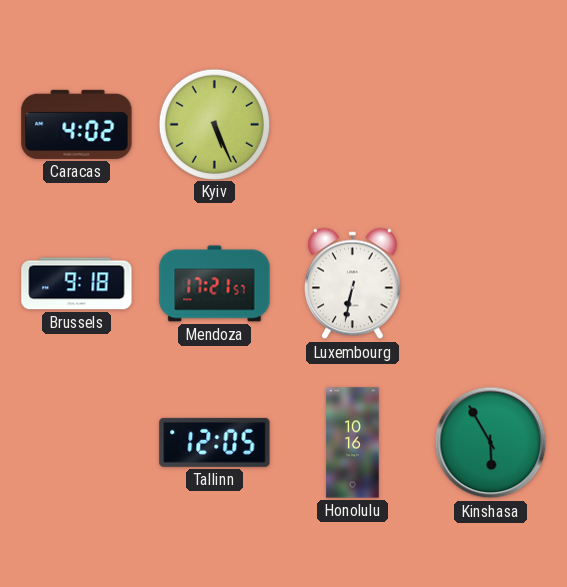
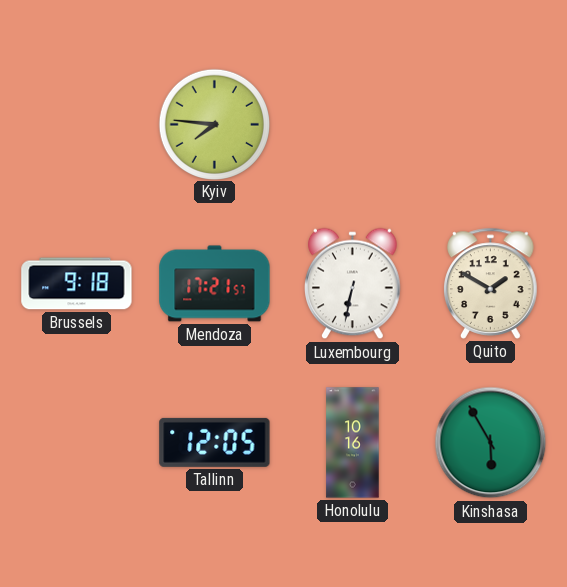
Caracas: 4:02 -> none (77, 124)
Kyiv: 5:26 -> 7:46 (214, 124)
Quito: none -> 1:50 (491, 283)
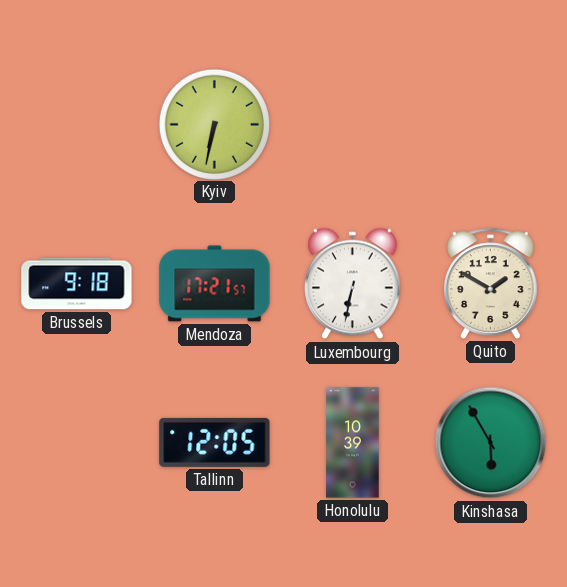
Kyiv: 7:46 -> 6:32 (214, 124)
Honolulu: 10:16 -> 10:39 (353, 443)
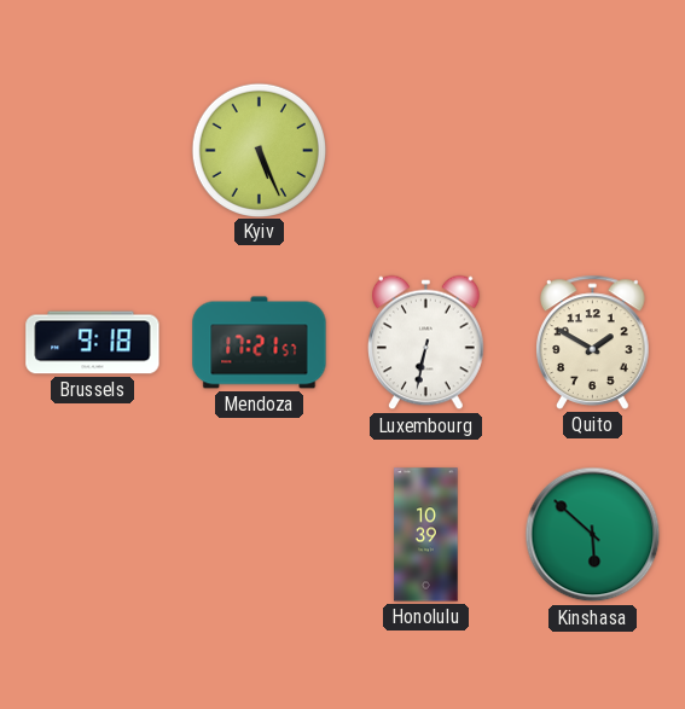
Kyiv: 6:32 -> 5:26 (259, 150)
Tallinn: 12:05 -> none (215, 442)
Kinshasa: 5:55 -> 5:52 (593, 535)
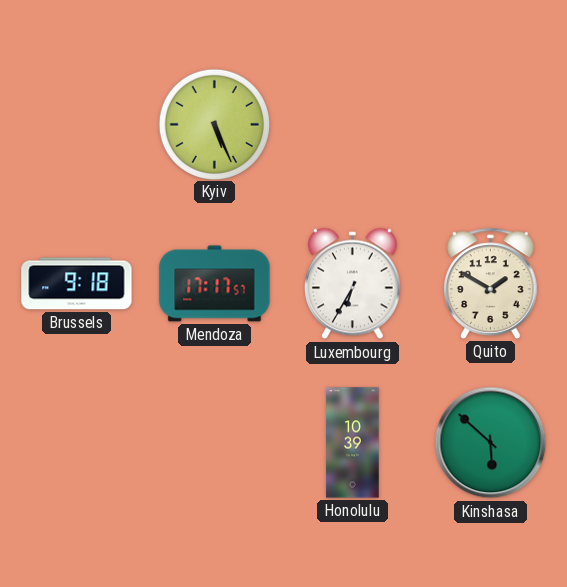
Mendoza: 17:21 -> 17:17 (215, 284)
Luxembourg: 6:32 -> 6:35 (353, 284)
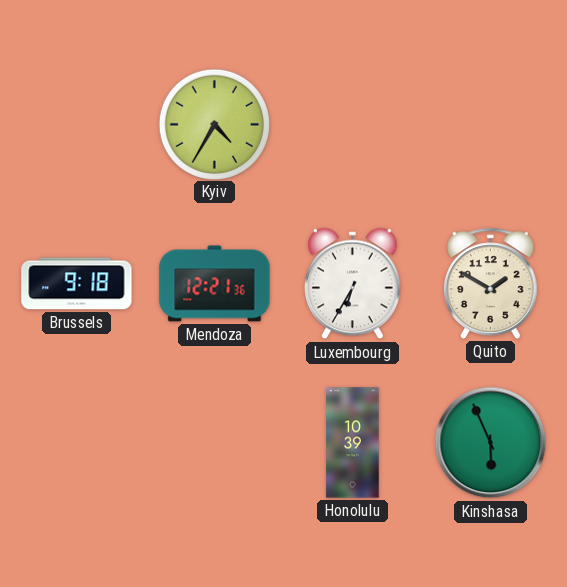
Kyiv: 5:26 -> 4:35 (214, 124)
Mendoza: 17:17 -> 12:21 (215, 284)
Kinshasa: 5:52 -> 5:56 (491, 443)
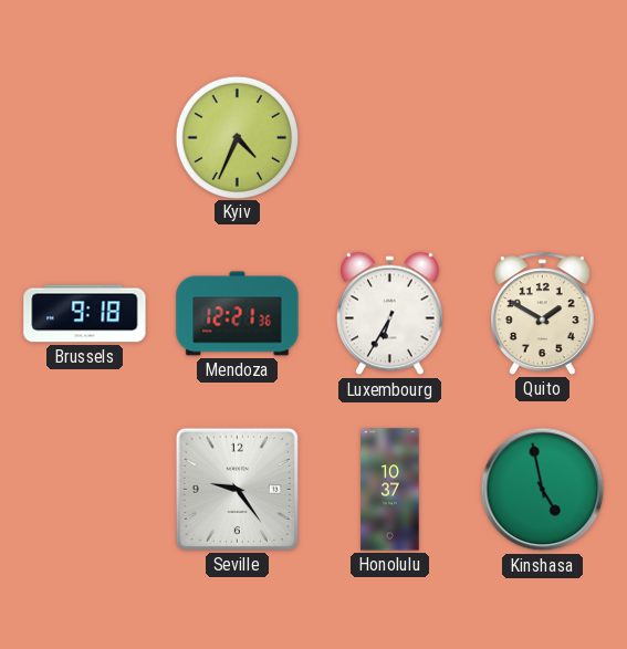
Kyiv: 4:35 -> 4:34 (237, 137)
Seville: none -> 9:24 (237, 489)
Honolulu: 10:39 -> 10:37 (390, 490)
Kinshasa: 5:56 -> 4:58 (543, 490)
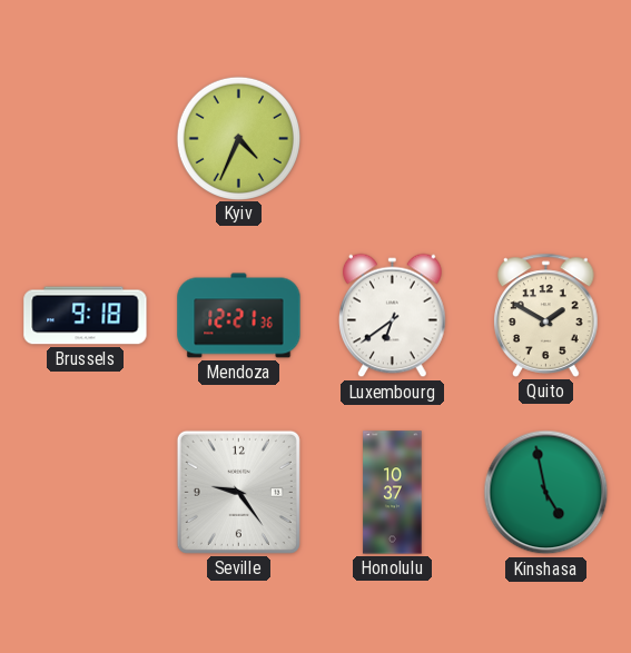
Luxembourg: 6:35 -> 6:39 (393, 316)
